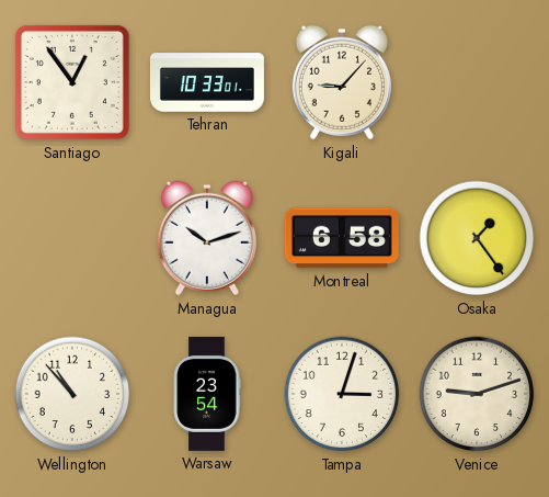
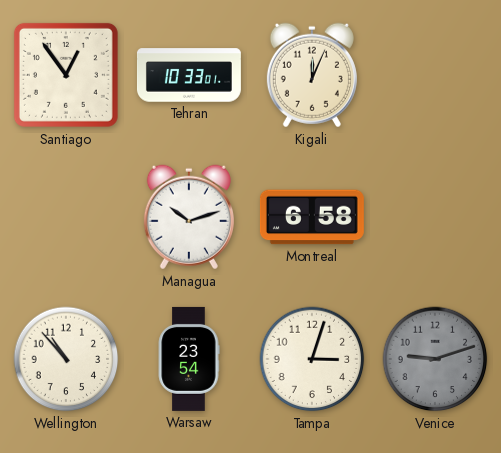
Kigali: 9:07 -> 12:04 (312, 75)
Osaka: 1:24 -> none (477, 238)
Venice dial: cream -> grey (435, 359)
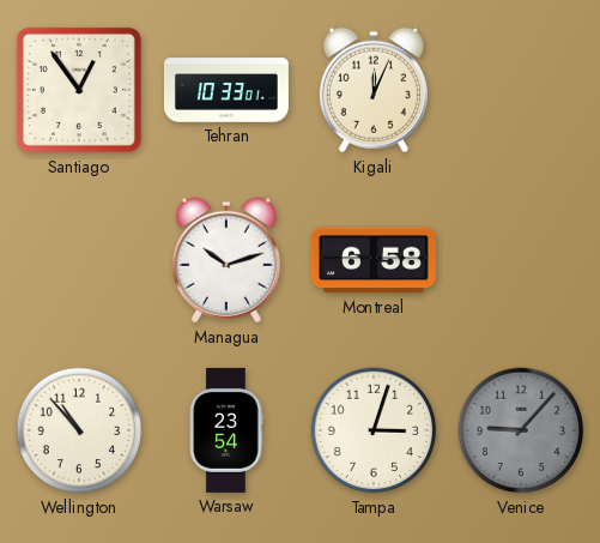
Venice: 9:12 -> 9:07 (521, 430)
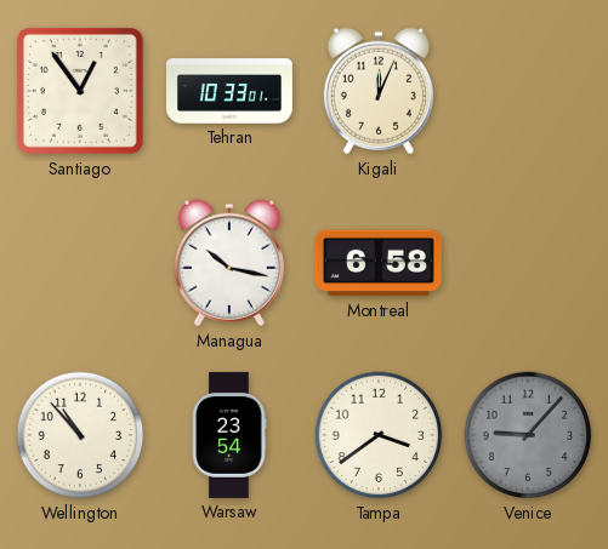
Managua: 10:12 -> 10:17 (229, 263)
Tampa: 3:03 -> 3:39 (379, 435)
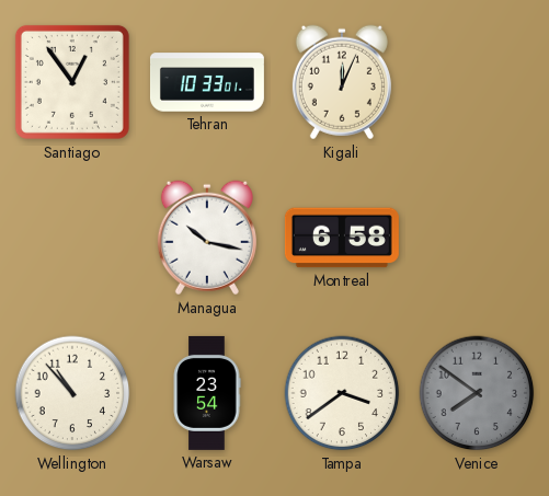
Venice: 9:07 -> 7:51 (477, 393)
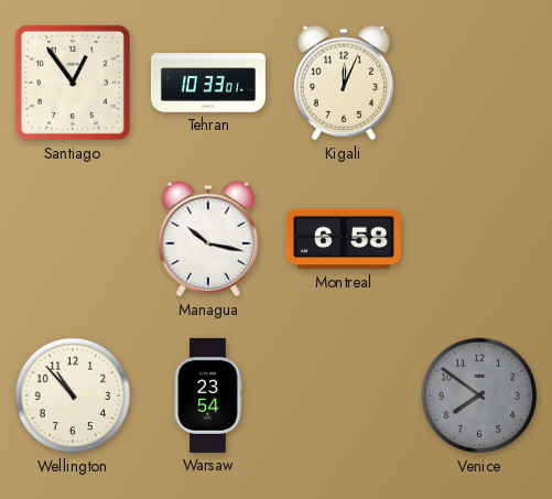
Tampa: 3:39 -> none (342, 393)
